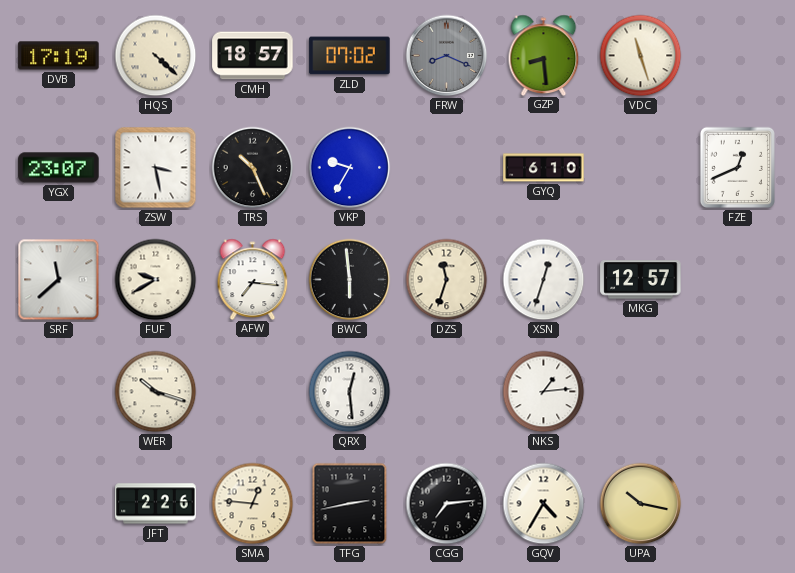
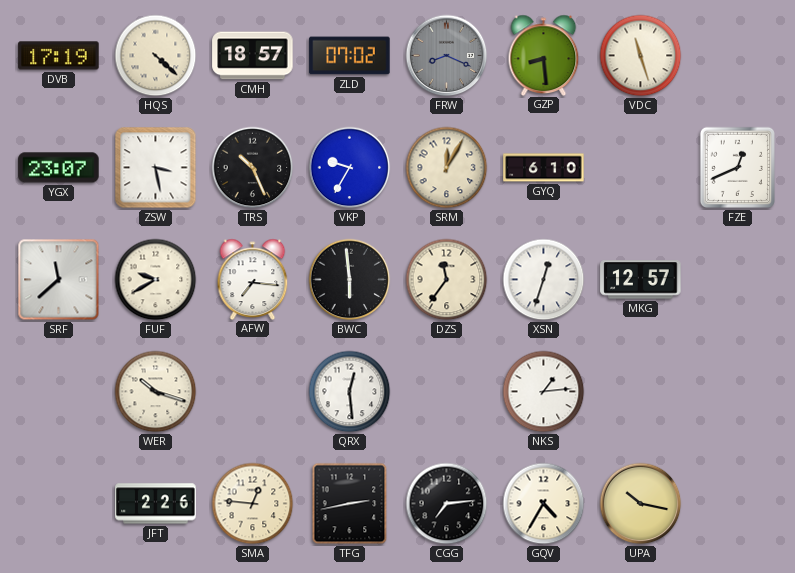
SRM: none -> 12:05 (447, 168)
DZS: 11:33 -> 11:36 (447, 280)
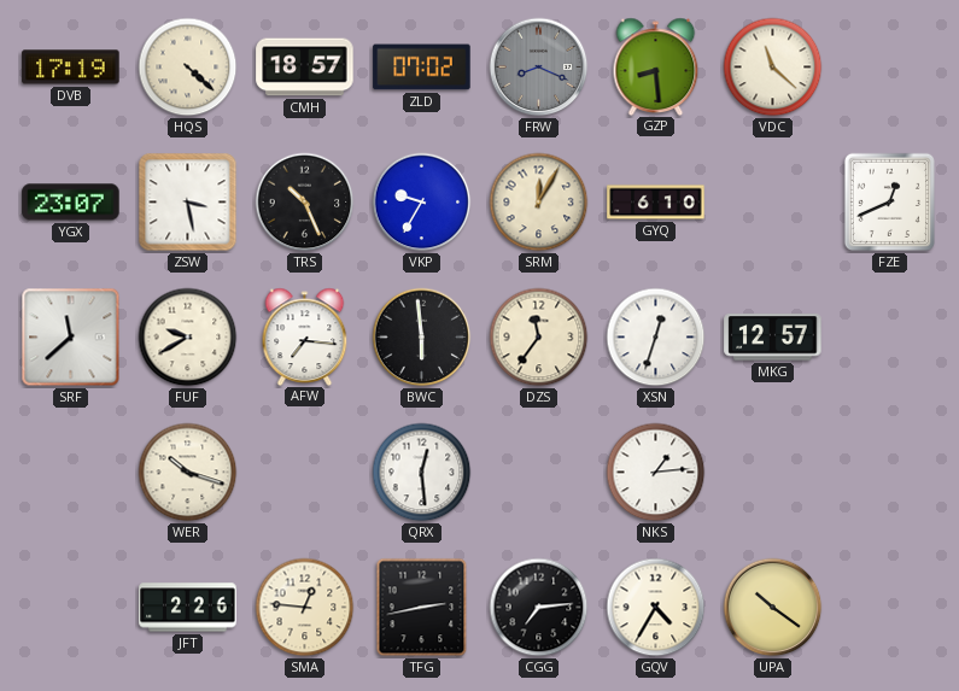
VDC: 11:27 -> 11:22 (773, 68)
UPA: 10:17 -> 10:21 (773, 608)
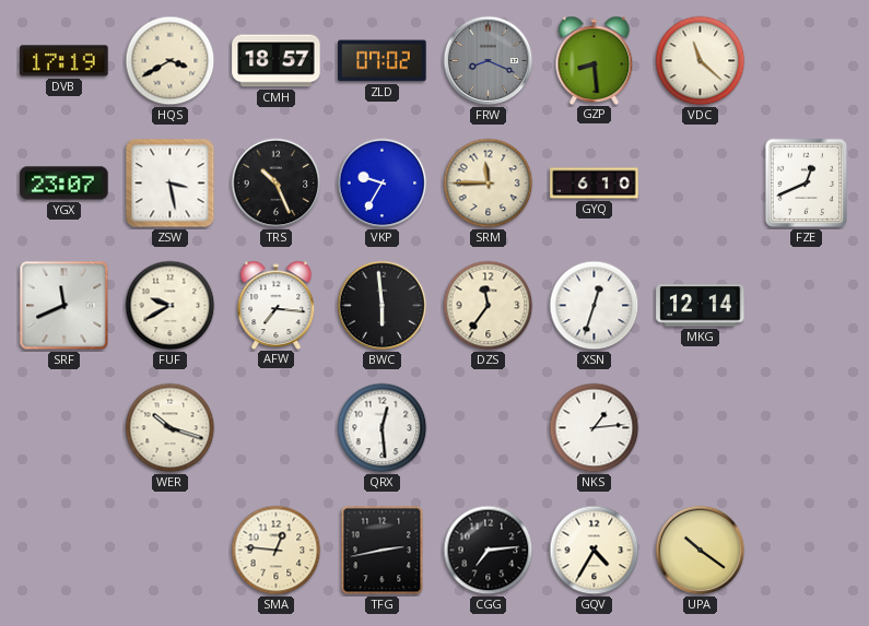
HQS: 4:22 -> 3:40 (171, 61)
SRM: 12:05 -> 11:45 (489, 184)
SRF: 11:38 -> 11:41 (64, 306)
MKG: 12:57 -> 12:14 (701, 306)
JFT: 2:26 -> none (188, 608)
